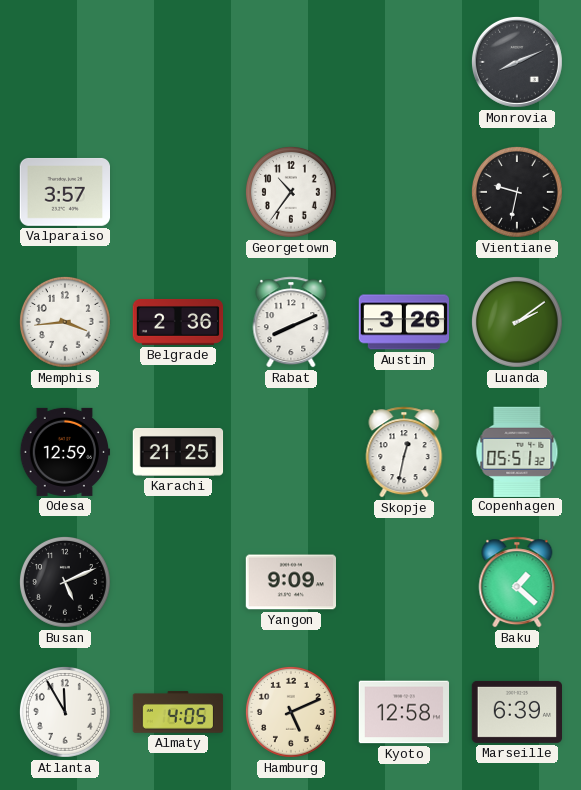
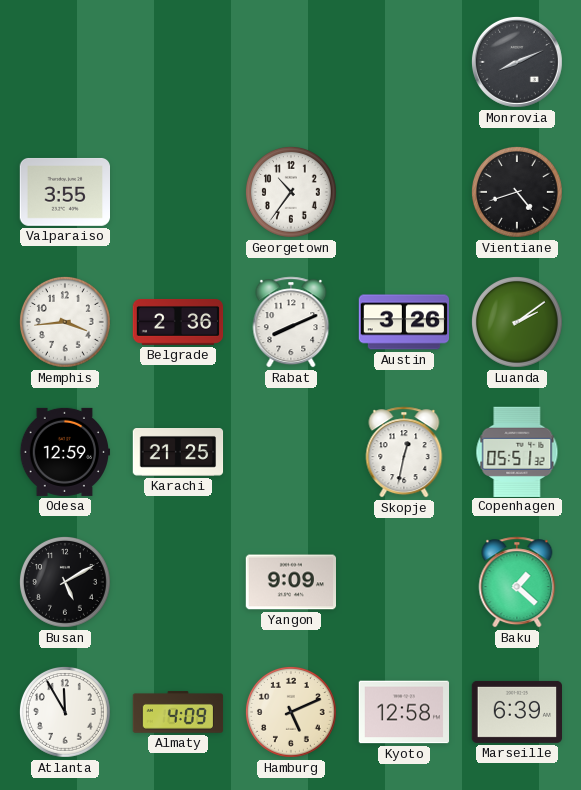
Valparaiso: 3:57 -> 3:55 (64, 192)
Vientiane: 9:32 -> 4:42 (517, 192)
Busan: 5:11 -> 5:10 (65, 582)
Almaty: 4:05 -> 4:09 (178, 712)
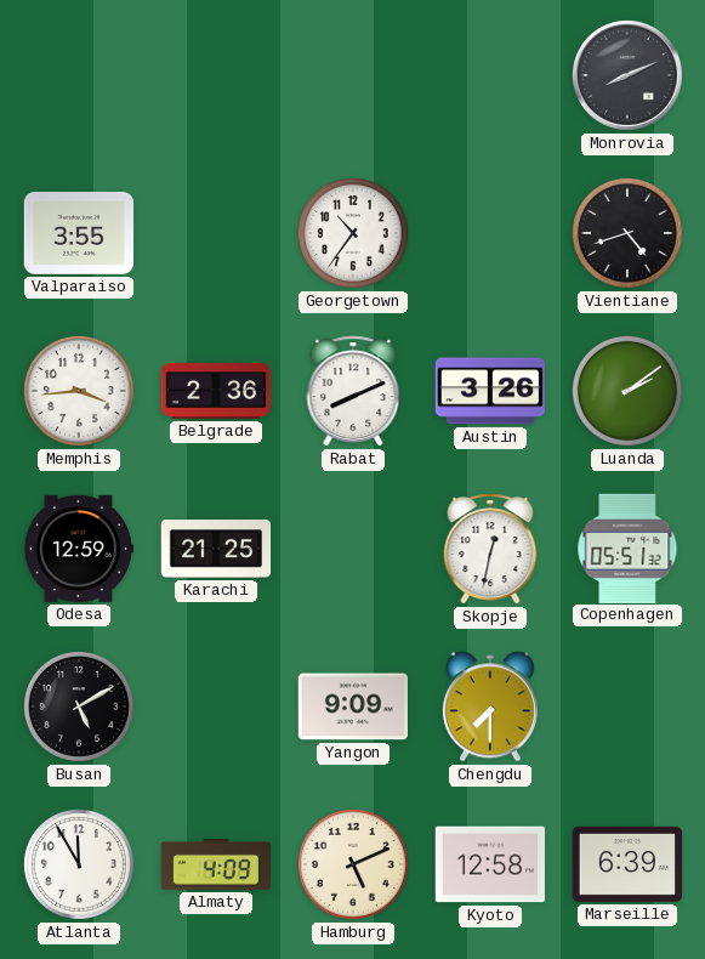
Chengdu: none -> 7:30 (490, 707)
Baku: 1:22 -> none (517, 582)
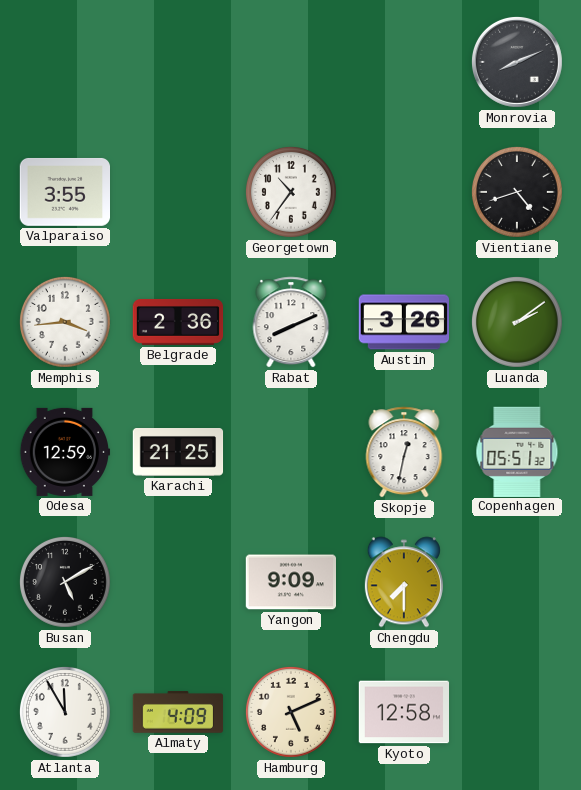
Marseille: 6:39 -> none (626, 864)
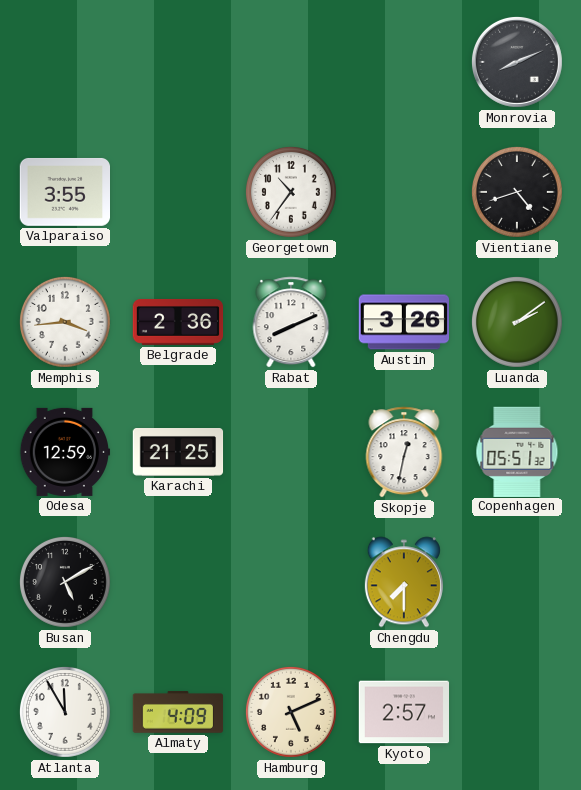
Yangon: 9:09 -> none (290, 582)
Kyoto: 12:58 -> 2:57 (404, 712)
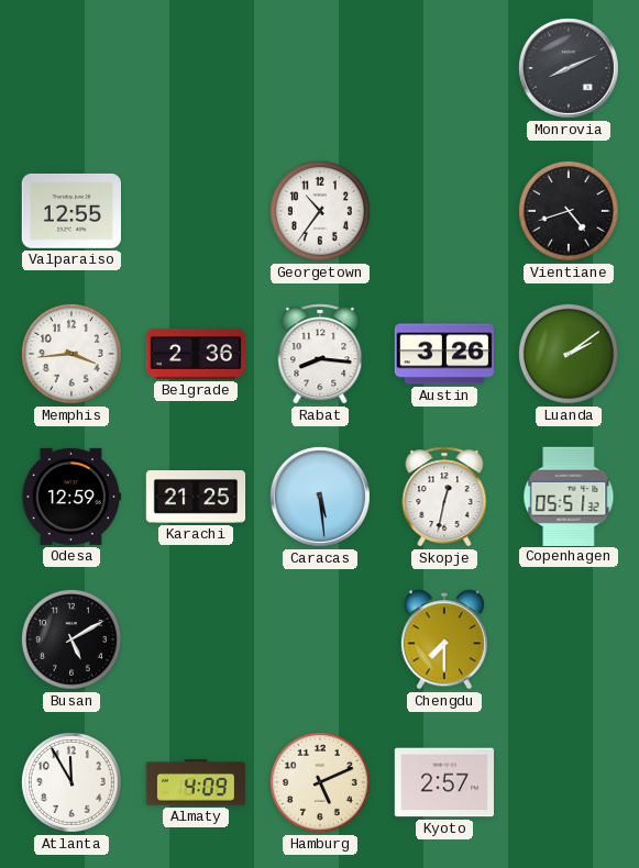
Valparaiso: 3:55 -> 12:55 (70, 211)
Rabat: 8:11 -> 8:16 (320, 354)
Caracas: none -> 5:29 (320, 497)
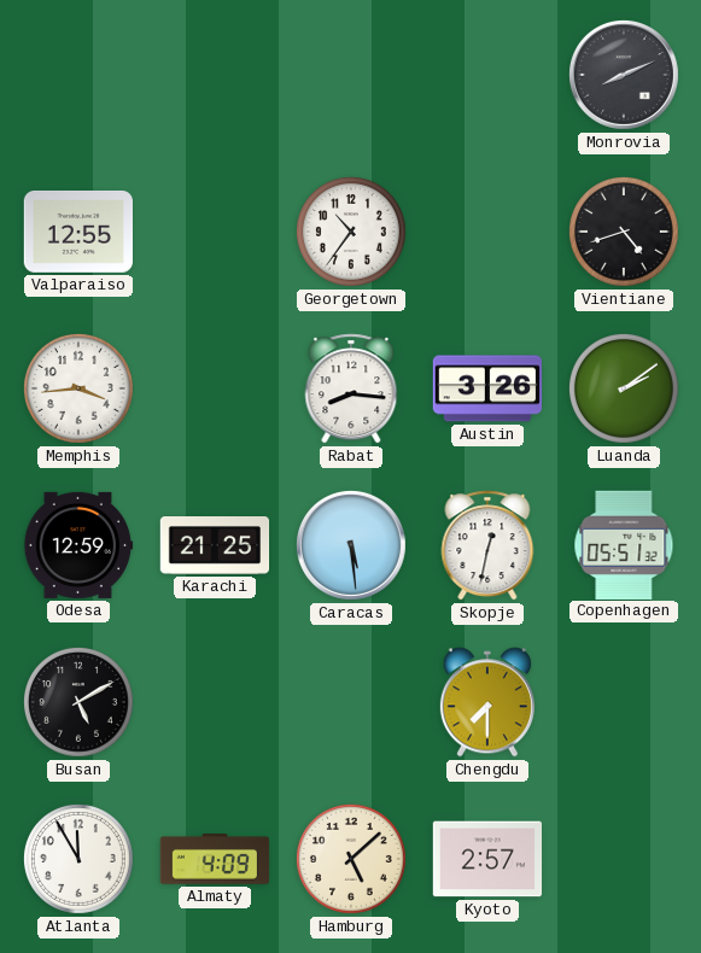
Belgrade: 2:36 -> none (196, 354)
Hamburg: 5:11 -> 5:08 (351, 859)
